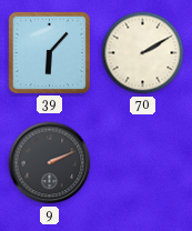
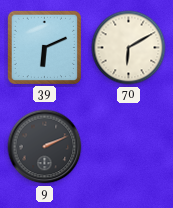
39: 6:07 -> 6:11 (44, 47)
70: 2:10 -> 6:10 (129, 48)
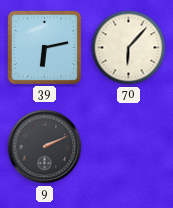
39: 6:11 -> 6:13 (44, 47)
70: 6:10 -> 6:07 (129, 48)
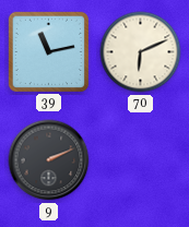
39: 6:13 -> 11:13 (48, 51)
70: 6:07 -> 6:11 (141, 52)
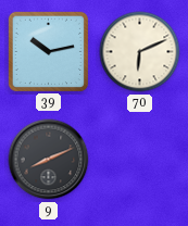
39: 11:13 -> 10:13 (48, 51)
9: 2:11 -> 8:11 (49, 160)
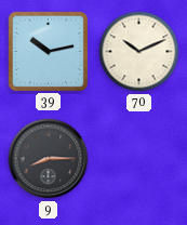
70: 6:11 -> 10:11 (139, 52)
9: 8:11 -> 8:15 (49, 159)
